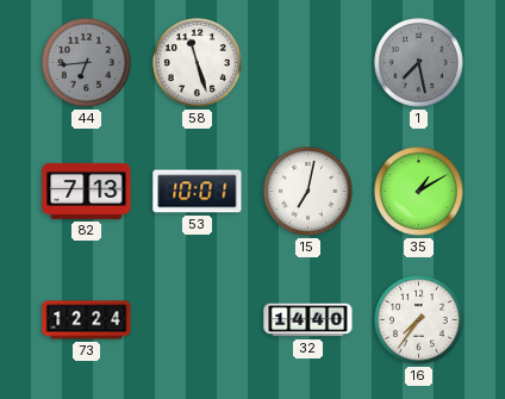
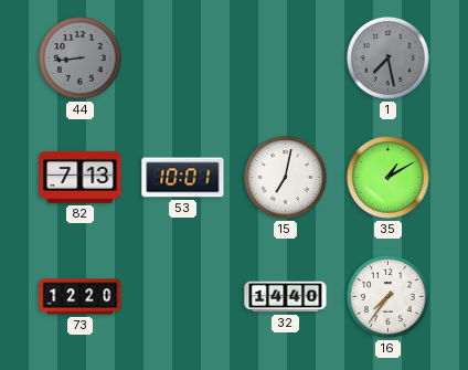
44: 6:44 -> 8:44 (81, 59)
58: 11:27 -> none (198, 63)
73: 12:24 -> 12:20 (81, 297)
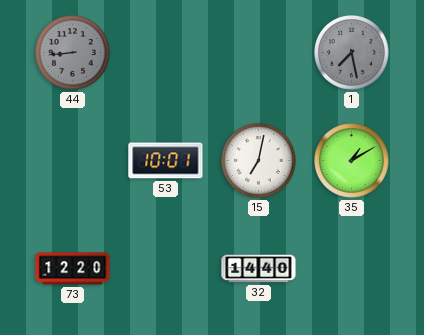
82: 7:13 -> none (81, 177)
16: 7:36 -> none (389, 297)
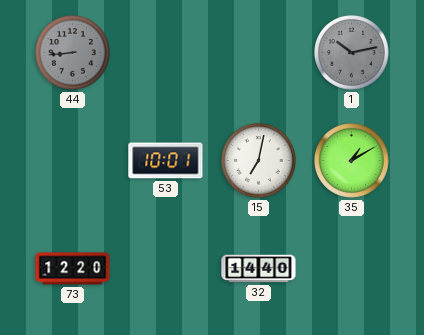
1: 7:28 -> 10:13 (352, 53)
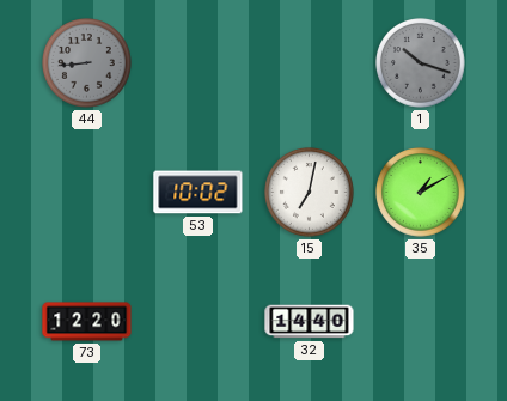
1: 10:13 -> 10:18 (421, 63)
53: 10:01 -> 10:02 (198, 193)
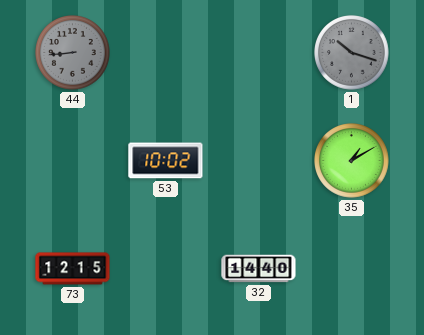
15: 7:02 -> none (310, 193)
73: 12:20 -> 12:15 (73, 269)
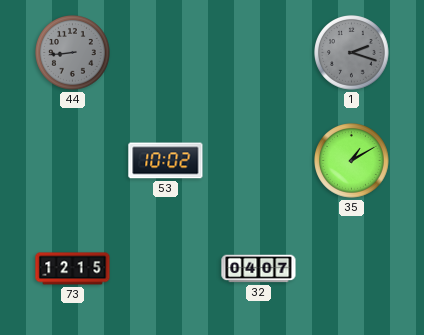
1: 10:18 -> 2:18 (352, 53)
32: 14:40 -> 04:07 (259, 269)
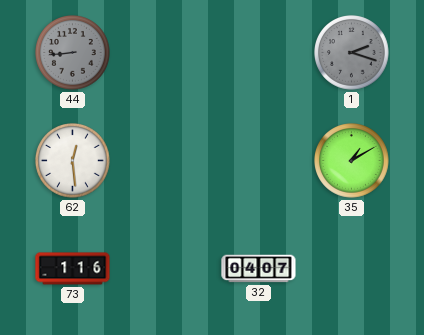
62: none -> 12:29 (73, 161)
53: 10:02 -> none (166, 161)
73: 12:15 -> 1:16 (73, 269)
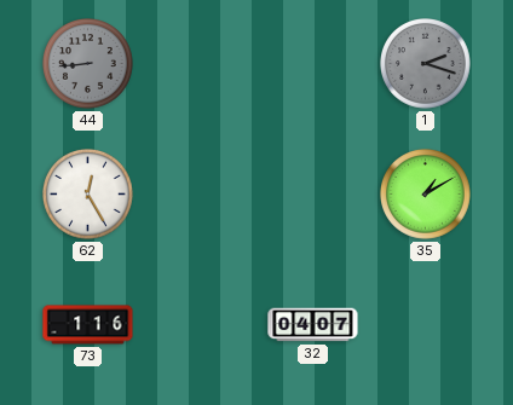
62: 12:29 -> 12:25 (88, 195)
